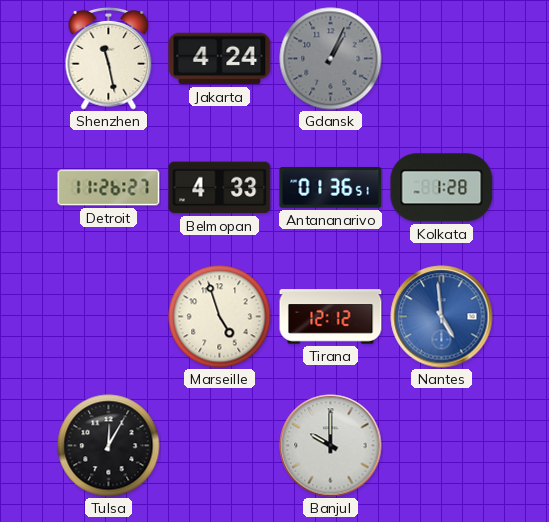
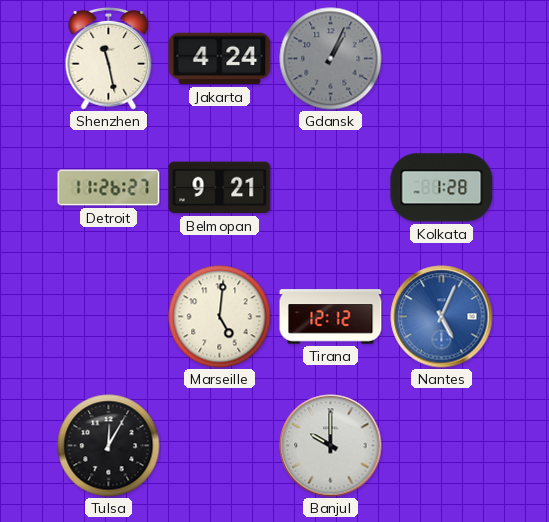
Belmopan: 4:33 -> 9:21 (220, 188)
Antananarivo: 01:36 -> none (331, 188)
Marseille: 4:57 -> 5:01 (220, 317)
Nantes: 4:59 -> 5:04 (442, 317)
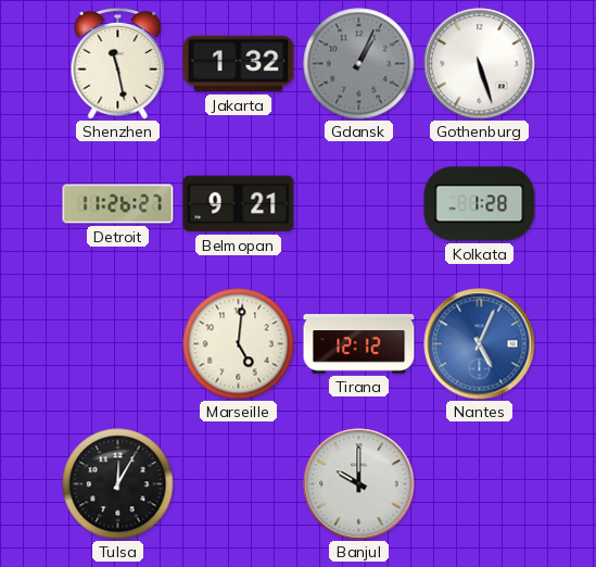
Jakarta: 4:24 -> 1:32 (239, 64)
Gothenburg: none -> 5:27 (480, 64)
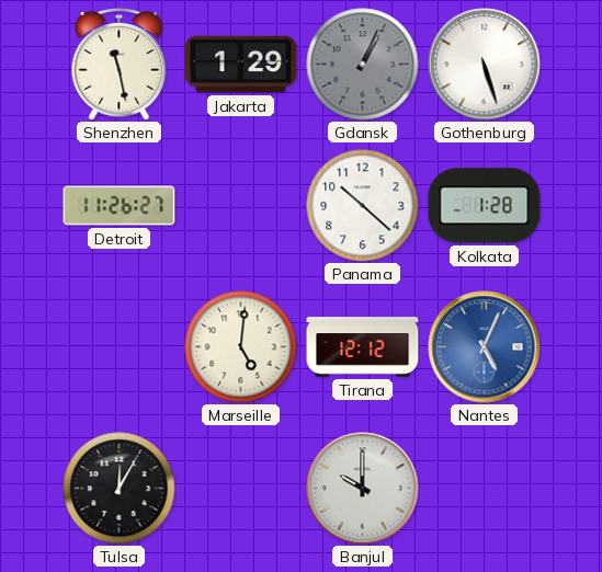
Jakarta: 1:32 -> 1:29 (241, 65)
Belmopan: 9:21 -> none (239, 204)
Panama: none -> 10:22 (363, 206)
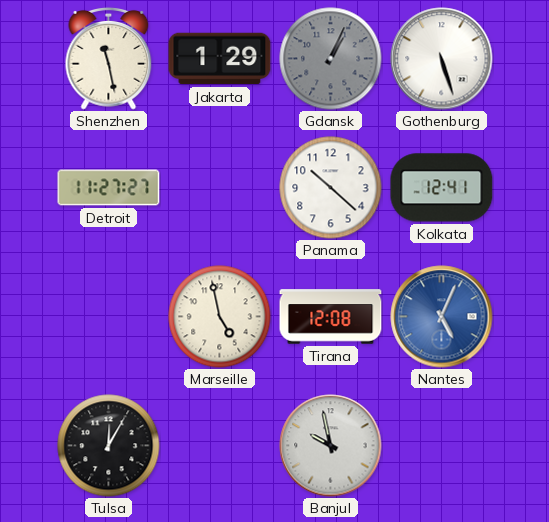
Detroit: 11:26 -> 11:27 (109, 188)
Kolkata: 1:28 -> 12:41 (442, 188)
Marseille: 5:01 -> 4:58 (220, 317)
Tirana: 12:12 -> 12:08 (331, 317)
Banjul: 10:00 -> 9:58 (331, 446)
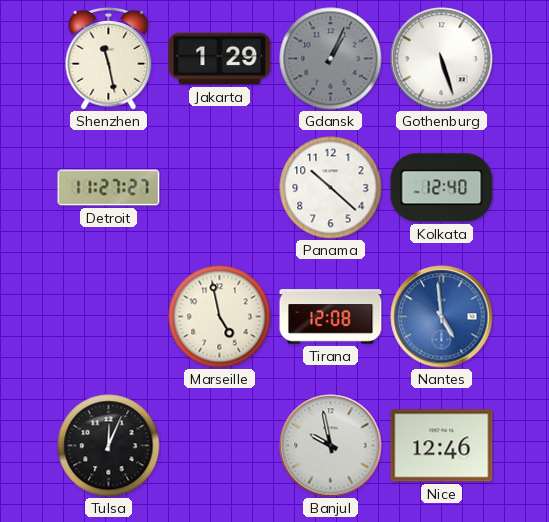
Kolkata: 12:41 -> 12:40 (442, 188)
Nantes: 5:04 -> 4:59 (442, 317)
Tulsa: 12:05 -> 12:04 (109, 446)
Nice: none -> 12:46 (442, 446)
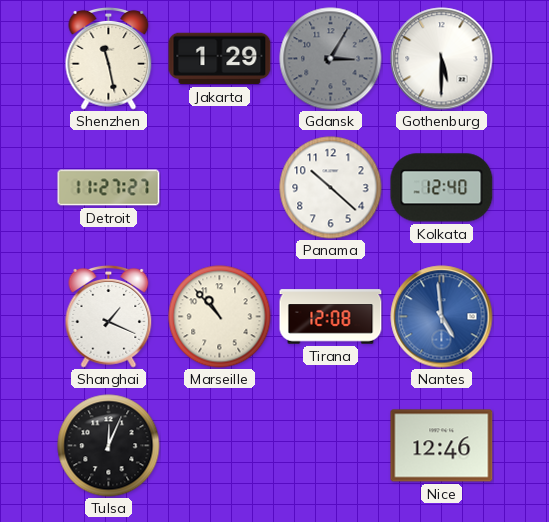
Gdansk: 1:04 -> 3:05 (331, 59)
Gothenburg: 5:27 -> 5:30 (442, 59)
Shanghai: none -> 1:19 (109, 316)
Marseille: 4:58 -> 10:53 (220, 317)
Banjul: 9:58 -> none (331, 446)
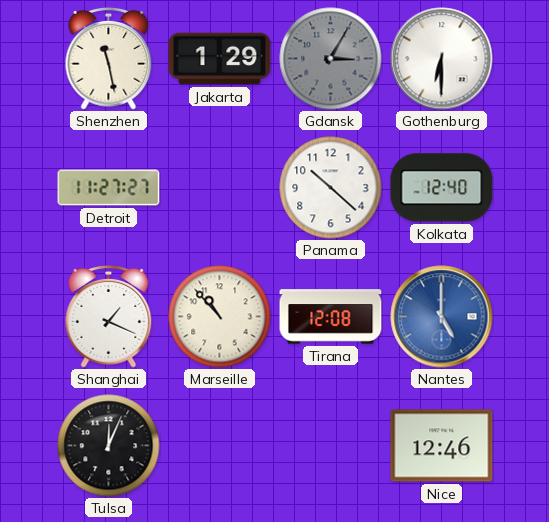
Gothenburg: 5:30 -> 6:30 (442, 59)
Nantes: 4:59 -> 5:00 (442, 317)
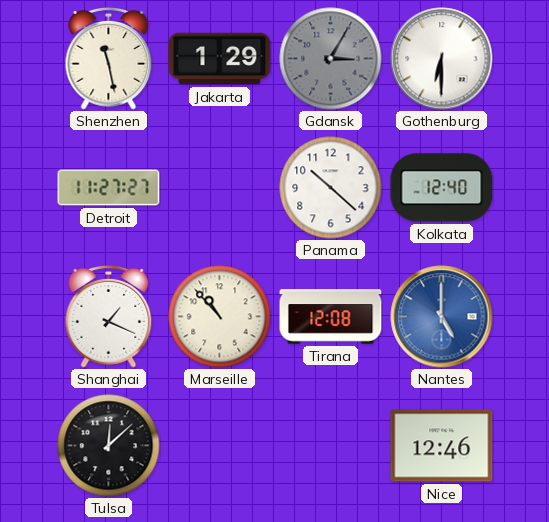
Tulsa: 12:04 -> 12:08 (109, 446)
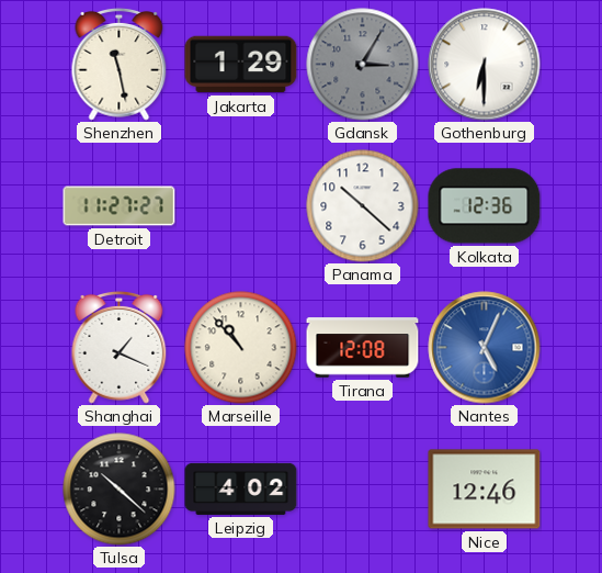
Kolkata: 12:40 -> 12:36 (485, 206)
Nantes: 5:00 -> 5:04 (485, 348)
Tulsa: 12:08 -> 10:22 (120, 490)
Leipzig: none -> 4:02 (241, 488)
